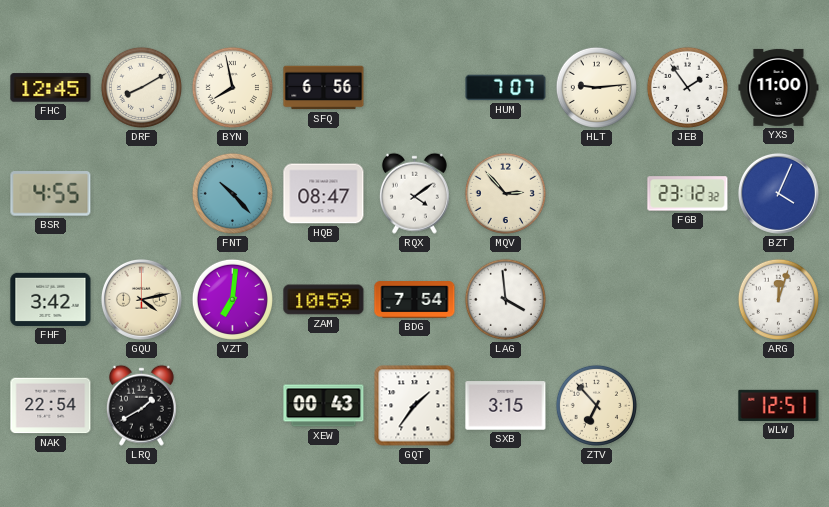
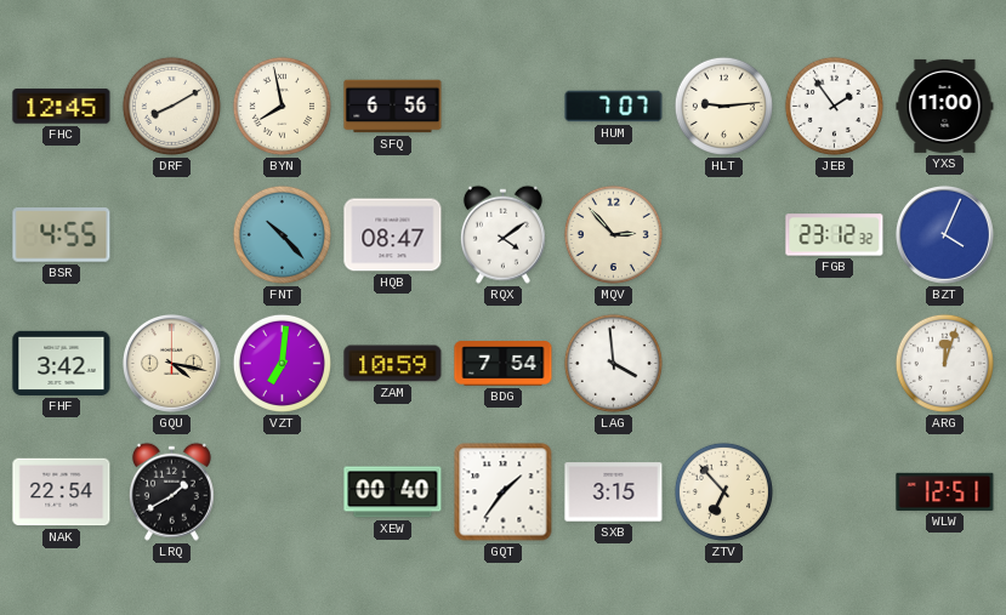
GQU: 4:13 -> 4:17 (171, 363)
XEW: 00:43 -> 00:40 (393, 492)
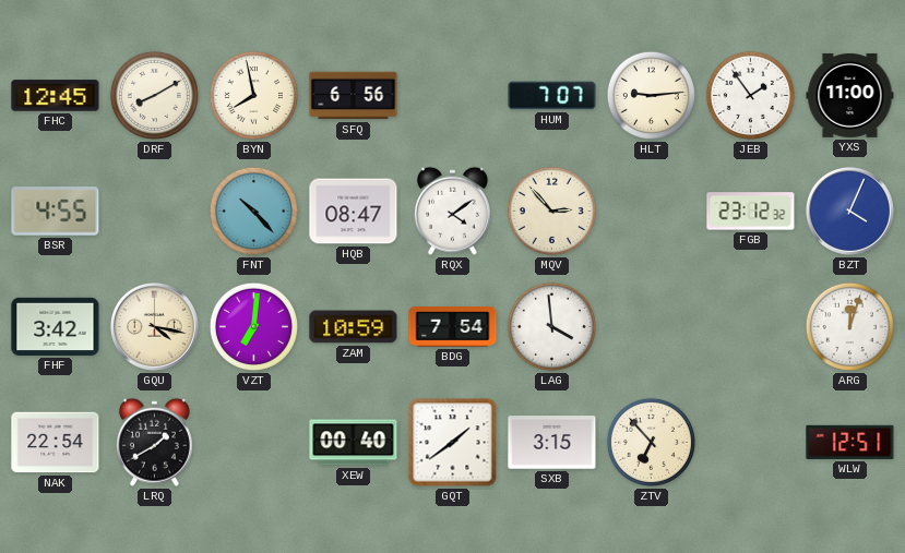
GQT: 1:36 -> 1:39 (453, 443)
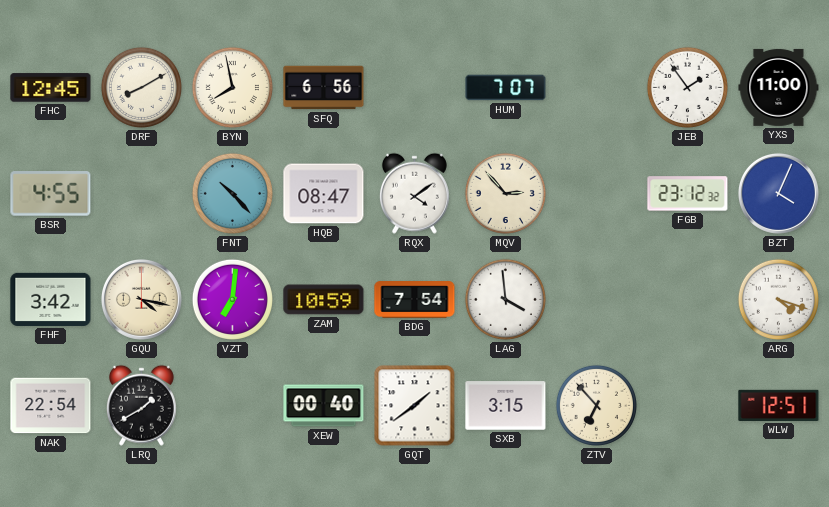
HLT: 9:14 -> none (651, 95)
ARG: 12:03 -> 4:18 (778, 299)
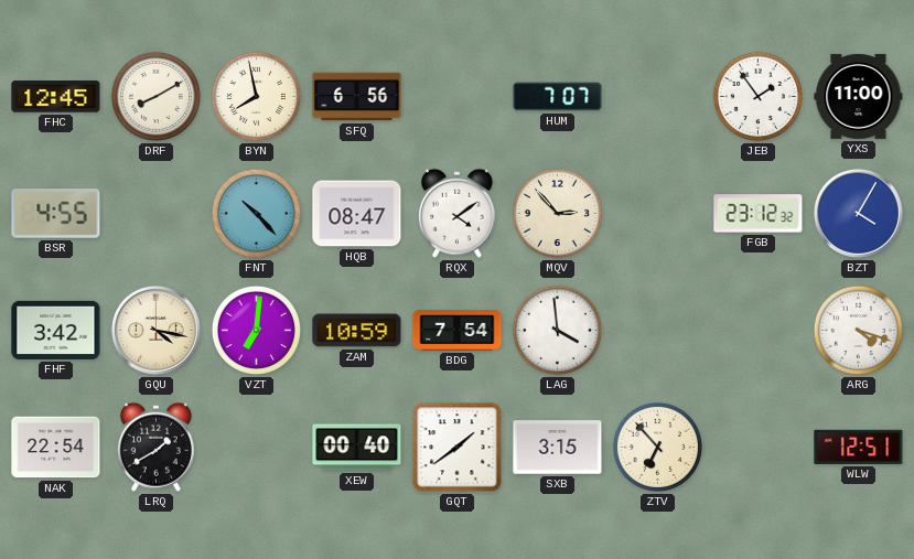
BZT: 4:04 -> 4:05 (858, 213)
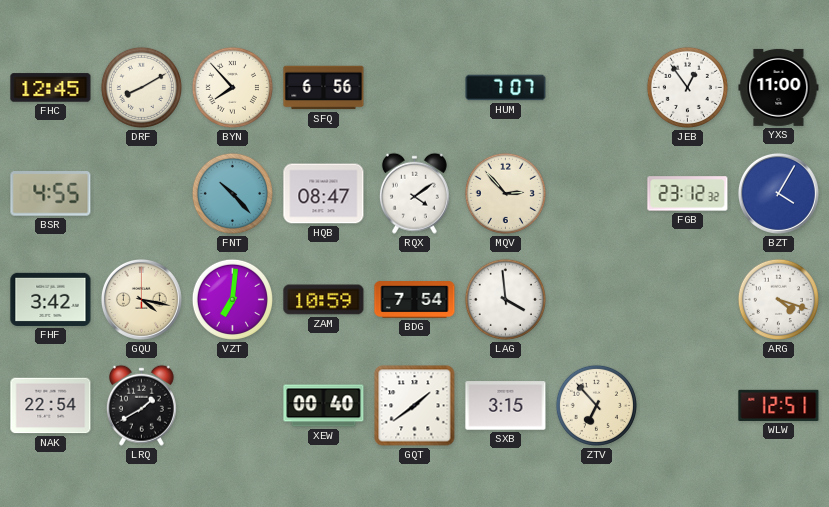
BYN: 7:58 -> 7:53 (232, 87)
JEB: 1:54 -> 12:54 (687, 87)
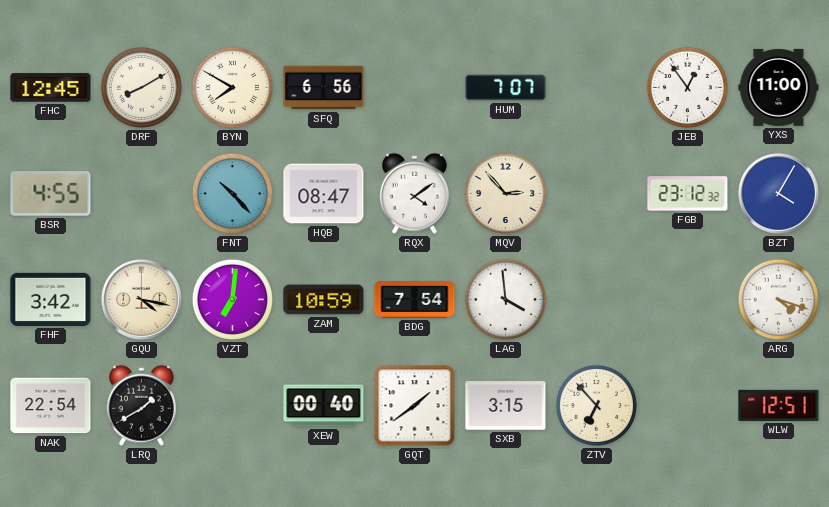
BYN: 7:53 -> 7:50 (232, 87)
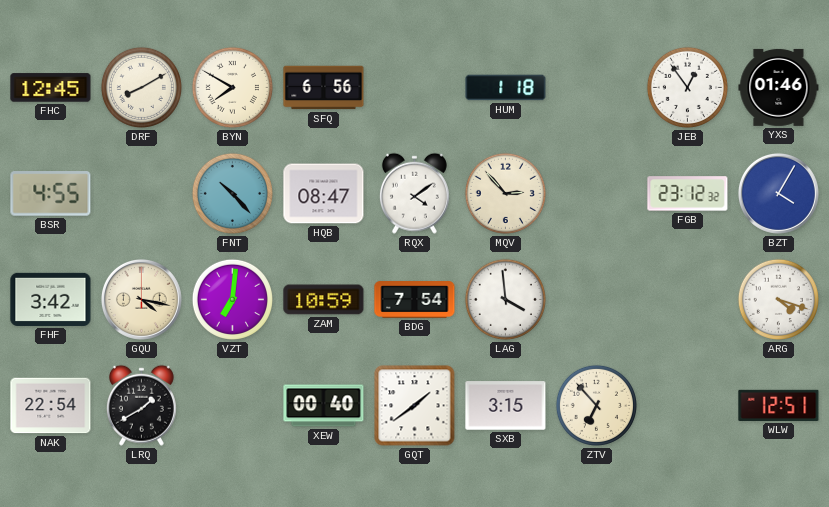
HUM: 7:07 -> 1:18 (506, 88)
YXS: 11:00 -> 01:46 (779, 87)
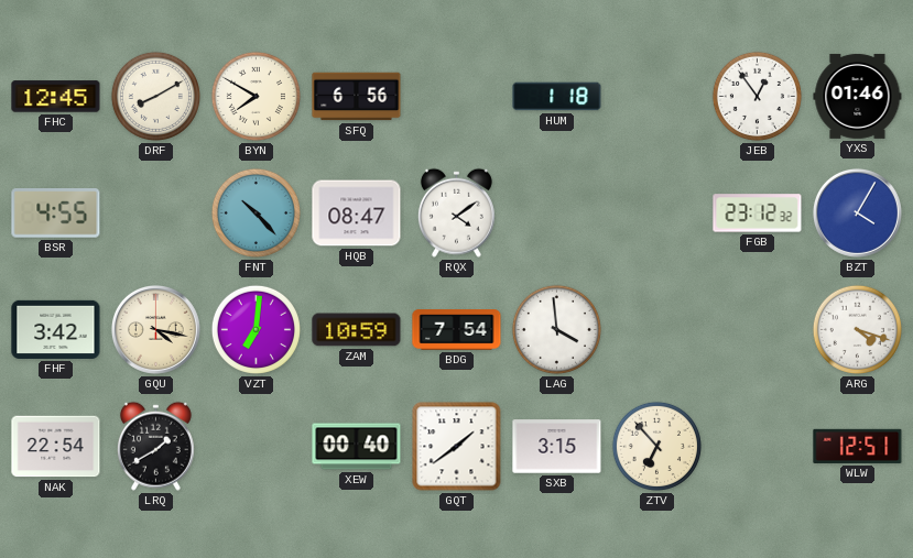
MQV: 2:53 -> none (505, 193)
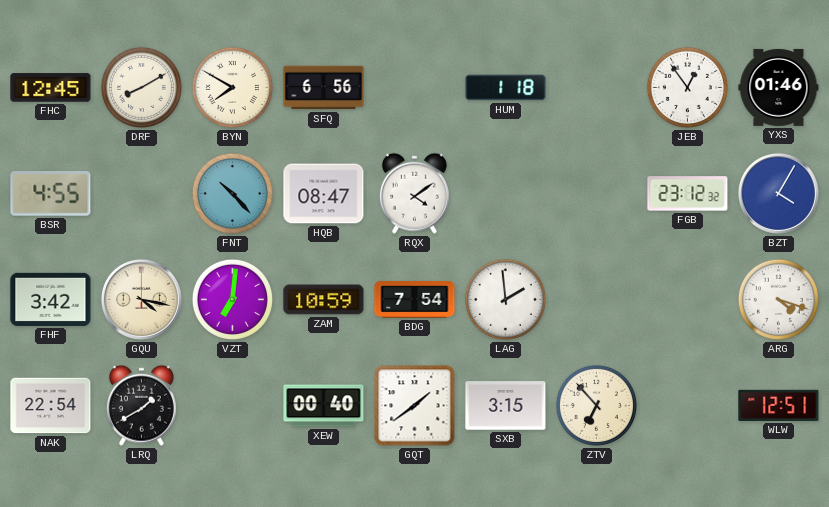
LAG: 3:59 -> 1:59 (505, 299)
